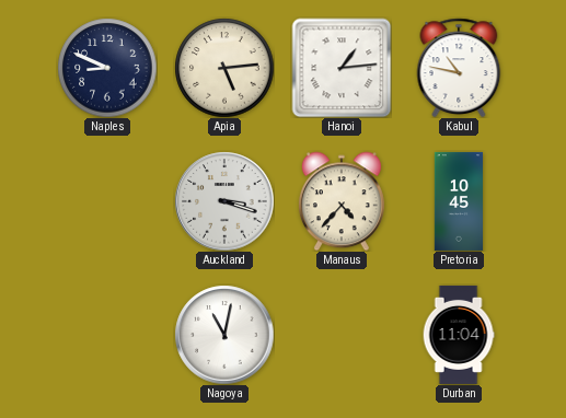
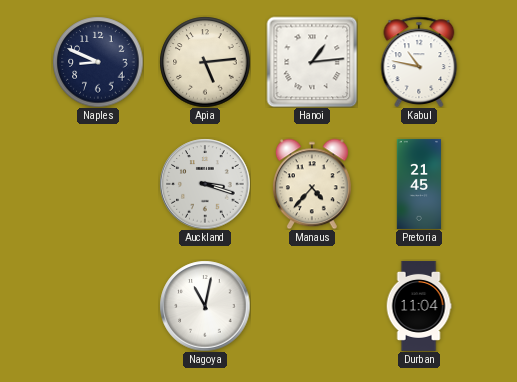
Pretoria: 10:45 -> 21:45 (419, 184)
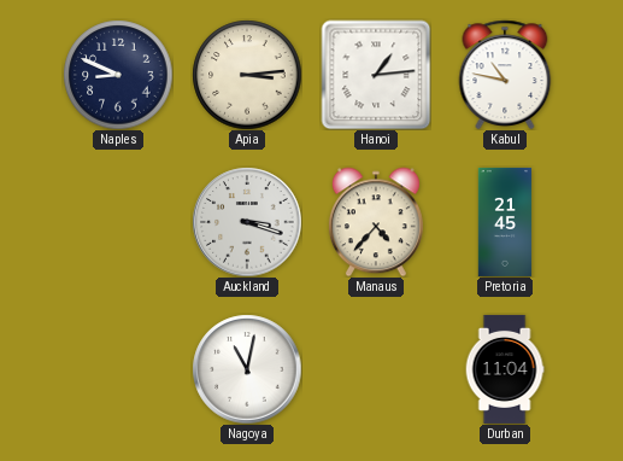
Apia: 5:14 -> 3:14 (247, 75)
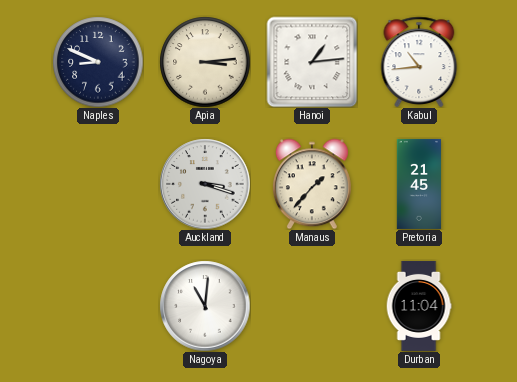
Kabul: 10:47 -> 10:44 (419, 62)
Manaus: 4:37 -> 1:37 (312, 184)
Nagoya: 11:02 -> 11:01 (205, 306)
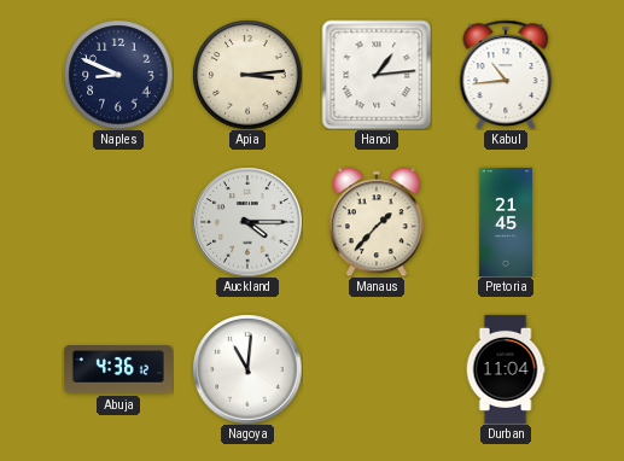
Auckland: 3:18 -> 4:15 (247, 222)
Abuja: none -> 4:36 (118, 369)
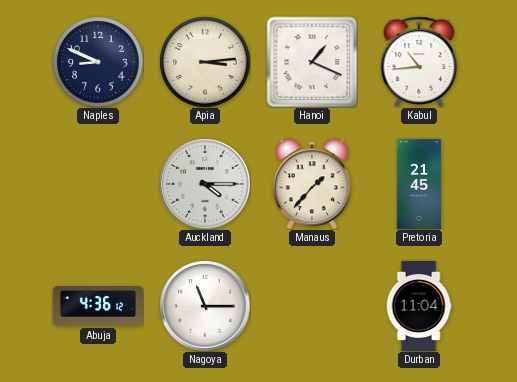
Hanoi: 1:14 -> 1:19 (312, 62)
Nagoya: 11:01 -> 11:15 (205, 306)
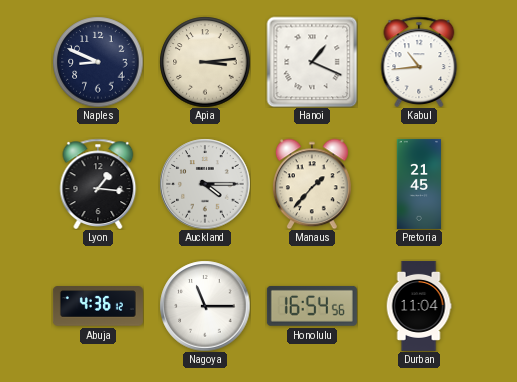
Lyon: none -> 1:16 (98, 184)
Honolulu: none -> 16:54 (312, 306)
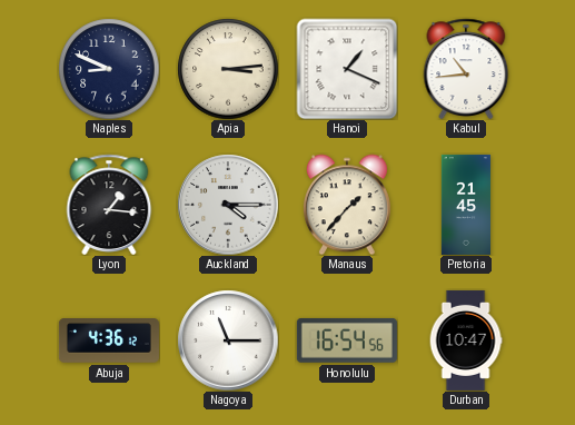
Durban: 11:04 -> 10:47 (466, 340)
